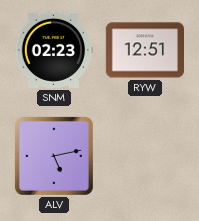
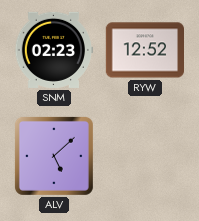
RYW: 12:51 -> 12:52 (144, 50)
ALV: 5:13 -> 5:08 (54, 156)
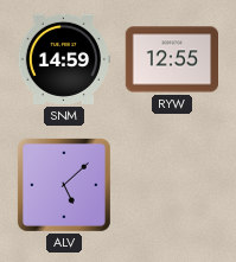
SNM: 02:23 -> 14:59 (63, 59)
RYW: 12:52 -> 12:55 (171, 59)
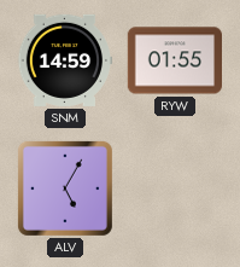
RYW: 12:55 -> 01:55 (174, 60)
ALV: 5:08 -> 5:05 (65, 188)
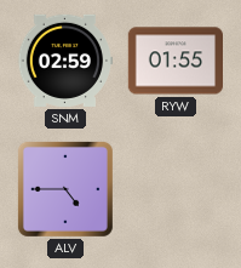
SNM: 14:59 -> 02:59 (64, 61)
ALV: 5:05 -> 4:45 (65, 189)
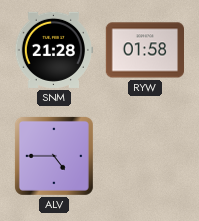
SNM: 02:59 -> 21:28 (53, 50)
RYW: 01:55 -> 01:58 (144, 50)
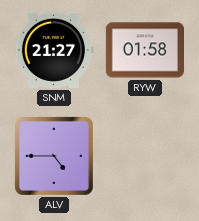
SNM: 21:28 -> 21:27 (53, 50)
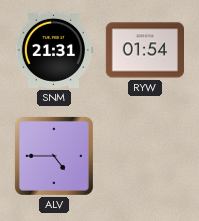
SNM: 21:27 -> 21:31 (53, 50)
RYW: 01:58 -> 01:54 (144, 50)
